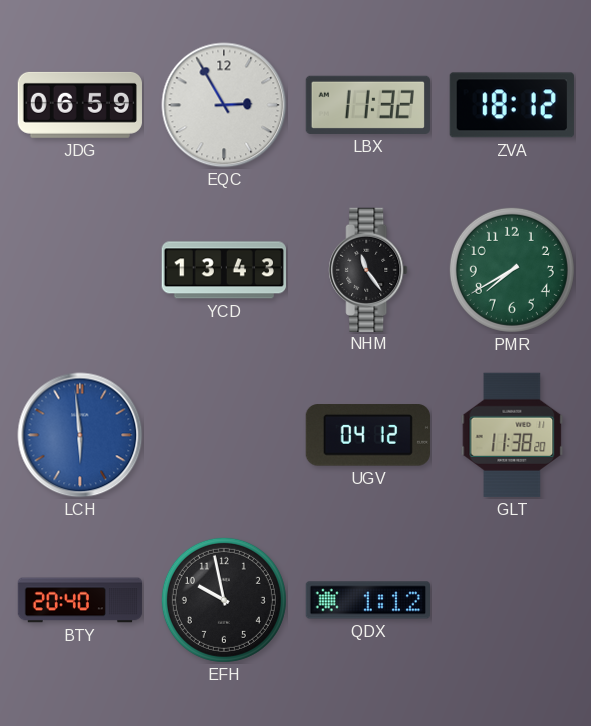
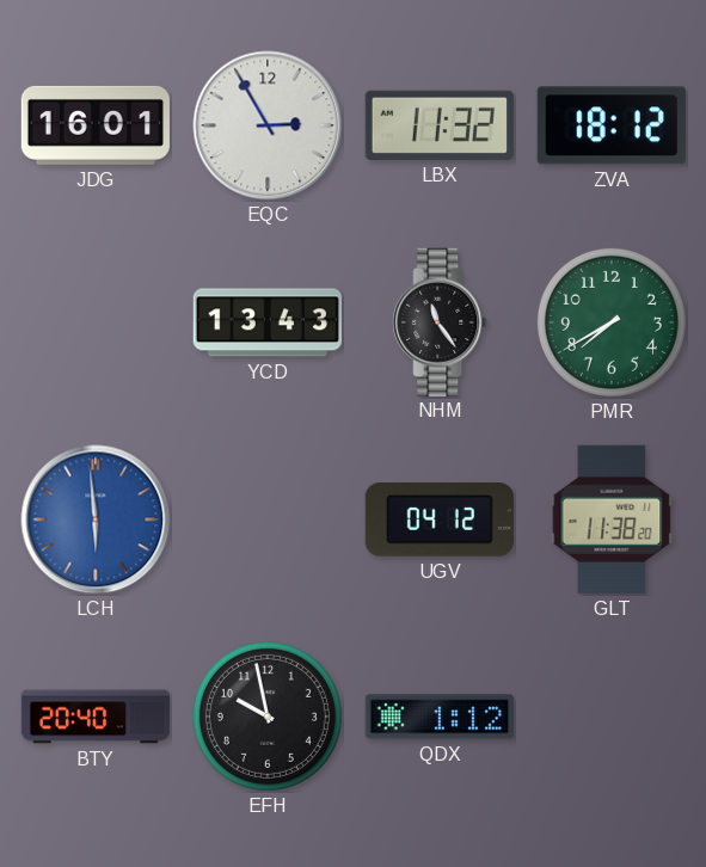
JDG: 06:59 -> 16:01 (94, 125)
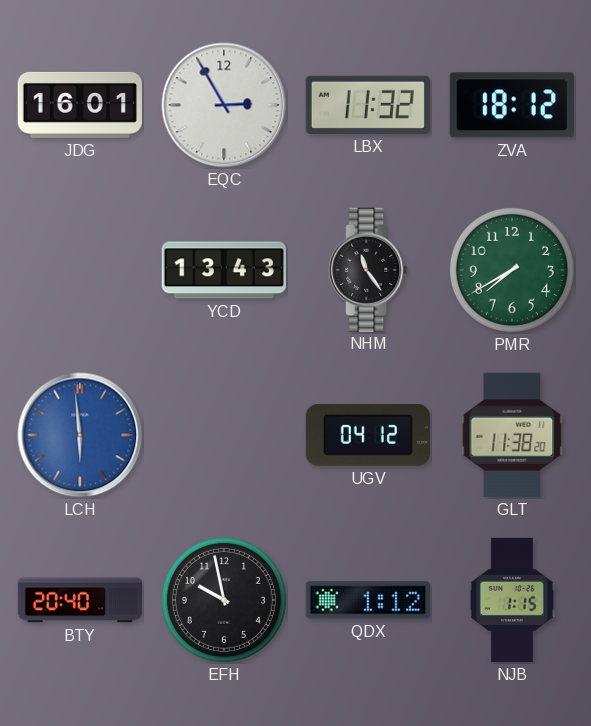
NJB: none -> 1:15 (512, 600)
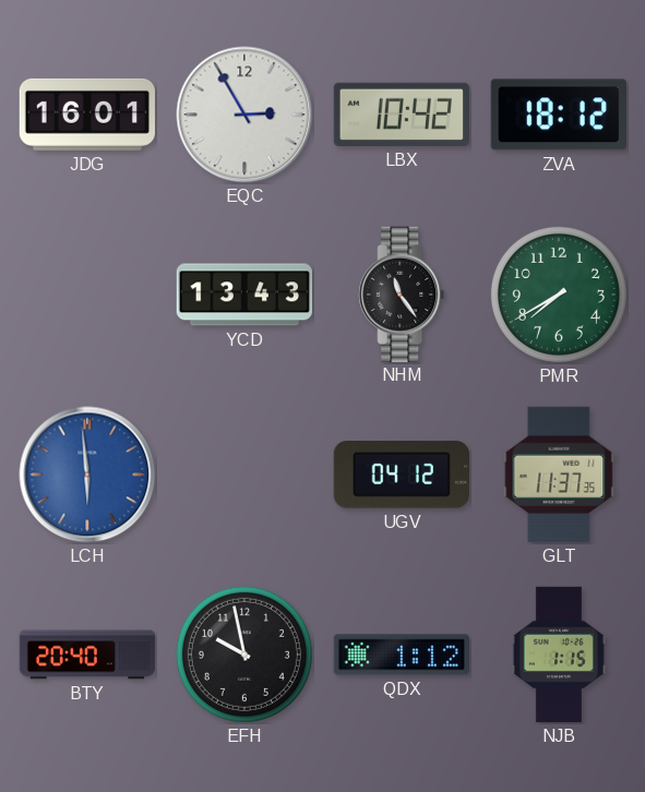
LBX: 11:32 -> 10:42 (402, 115)
GLT: 11:38 -> 11:37 (559, 475)
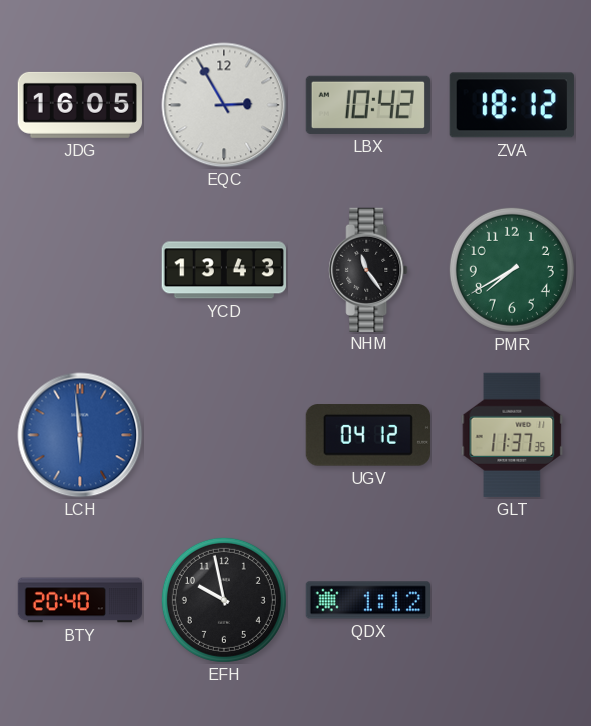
JDG: 16:01 -> 16:05 (79, 105)
NJB: 1:15 -> none (559, 655)
